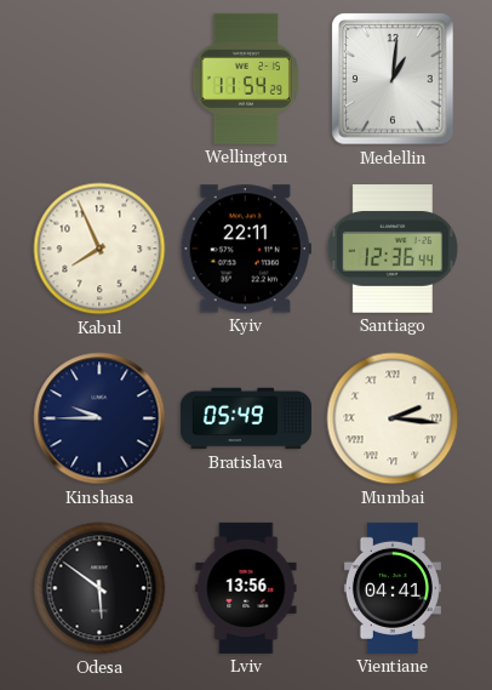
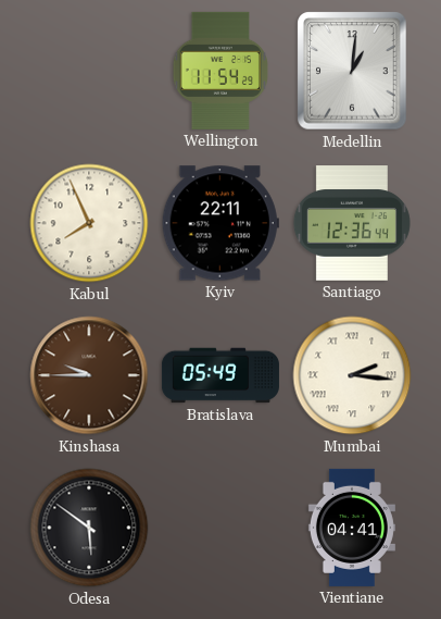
Kinshasa dial: navy -> brown (89, 375)
Lviv: 13:56 -> none (246, 588)
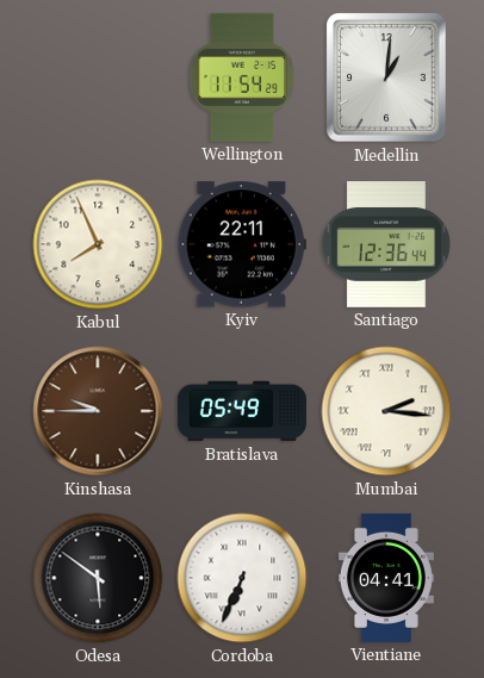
Cordoba: none -> 6:34 (242, 578)
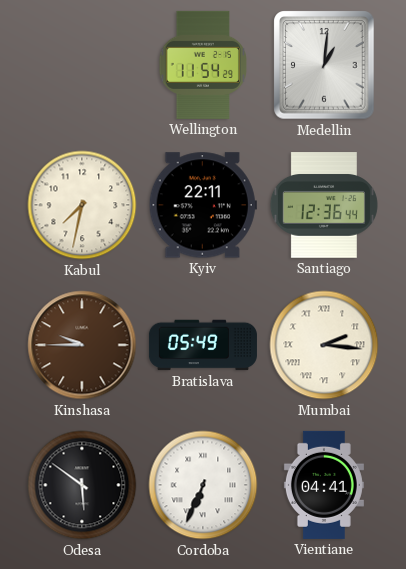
Kabul: 7:56 -> 7:32 (82, 205)
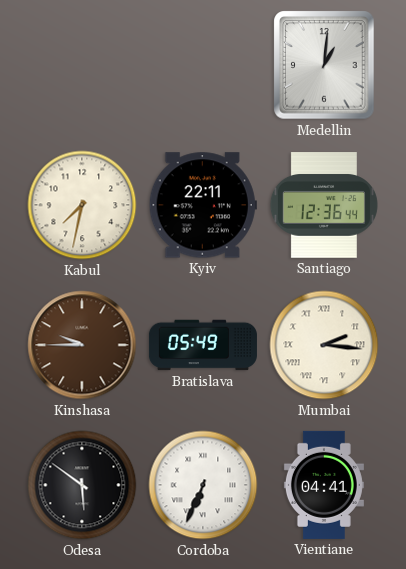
Wellington: 11:54 -> none (203, 65)
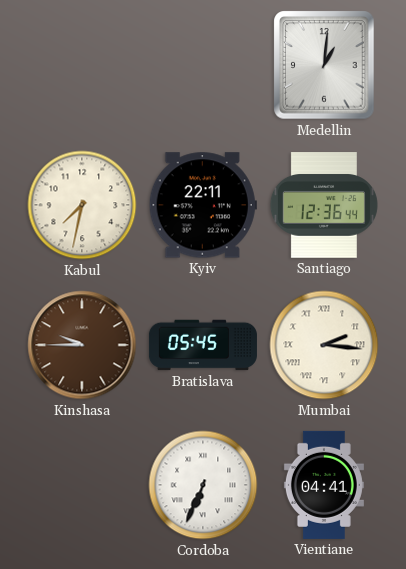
Bratislava: 05:49 -> 05:45 (203, 345)
Odesa: 5:51 -> none (82, 485)
